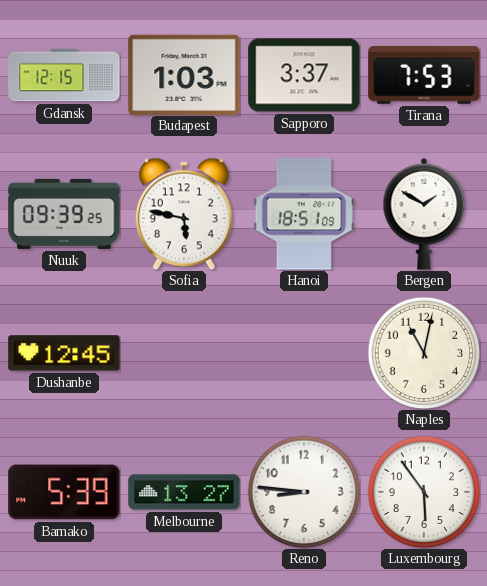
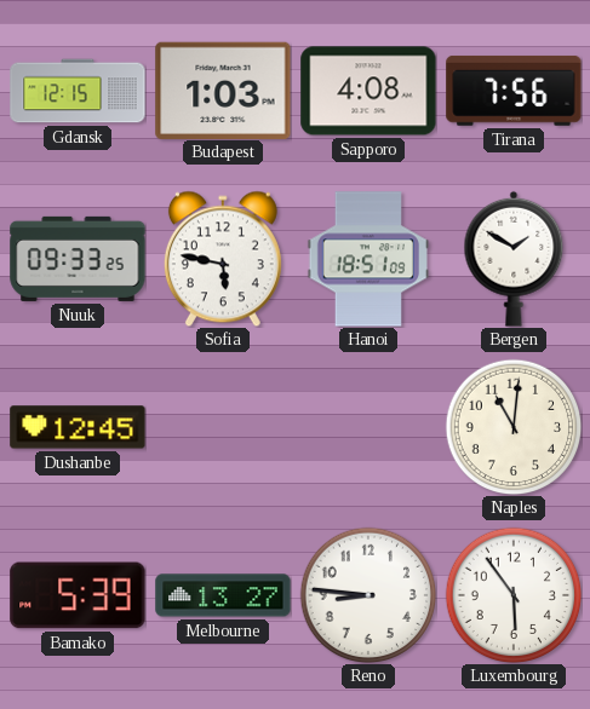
Sapporo: 3:37 -> 4:08 (368, 91)
Tirana: 7:53 -> 7:56 (514, 91)
Nuuk: 09:39 -> 09:33 (78, 259)
Naples: 11:02 -> 11:01 (514, 427)
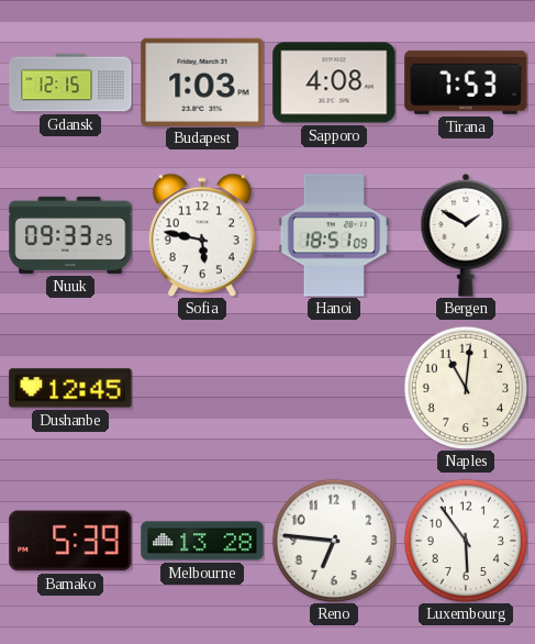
Tirana: 7:56 -> 7:53 (466, 82)
Melbourne: 13:27 -> 13:28 (202, 541)
Reno: 8:46 -> 6:46 (334, 541)
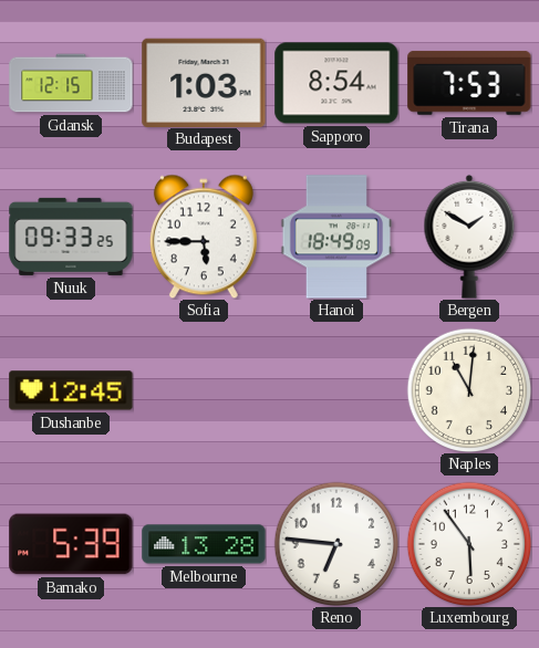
Sapporo: 4:08 -> 8:54 (336, 83)
Sofia: 5:47 -> 5:45 (204, 237)
Hanoi: 18:51 -> 18:49 (335, 237)
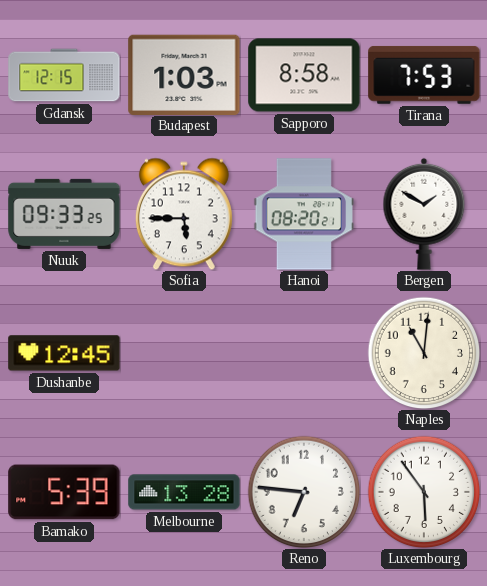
Sapporo: 8:54 -> 8:58 (304, 75)
Hanoi: 18:49 -> 08:20 (303, 214)
